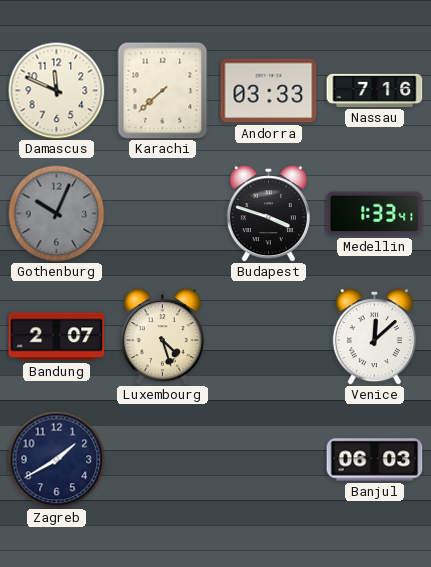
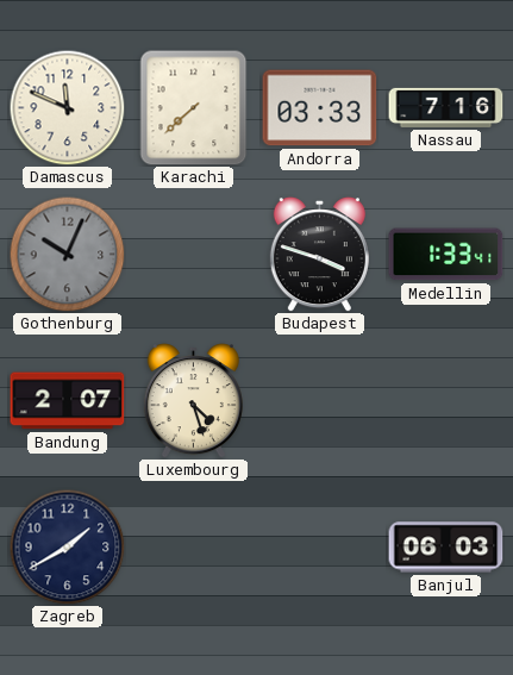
Venice: 12:08 -> none (374, 337)
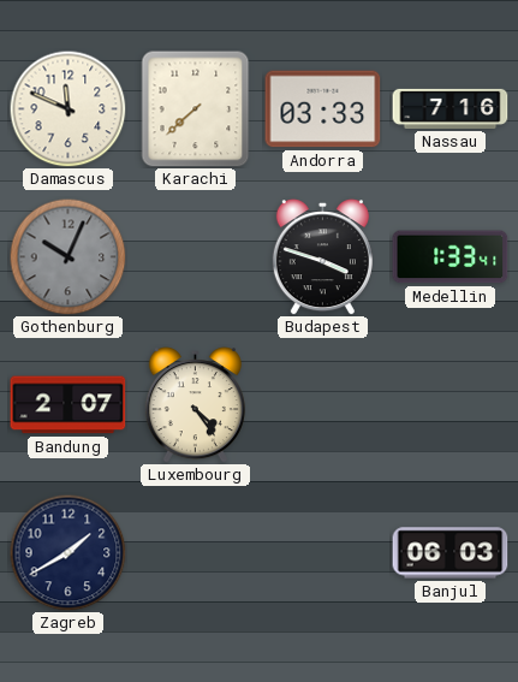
Luxembourg: 4:27 -> 4:24 (195, 405)
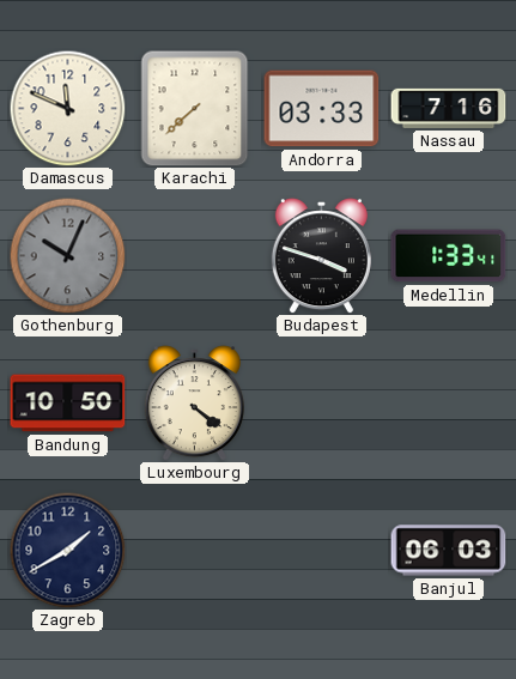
Bandung: 2:07 -> 10:50 (68, 404)
Luxembourg: 4:24 -> 4:21 (194, 404)
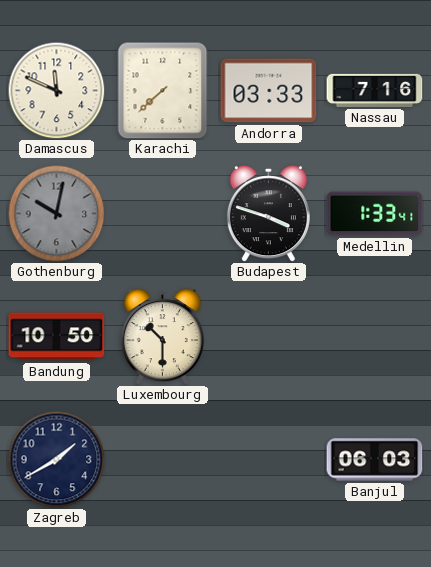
Gothenburg: 10:04 -> 10:02 (56, 213)
Luxembourg: 4:21 -> 10:30 (162, 337)
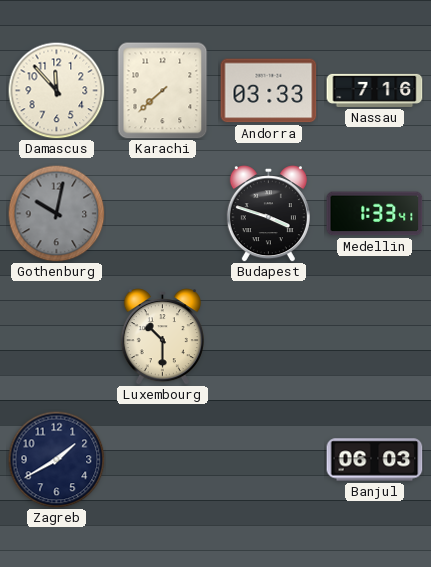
Damascus: 11:49 -> 11:53 (56, 90)
Bandung: 10:50 -> none (57, 337)
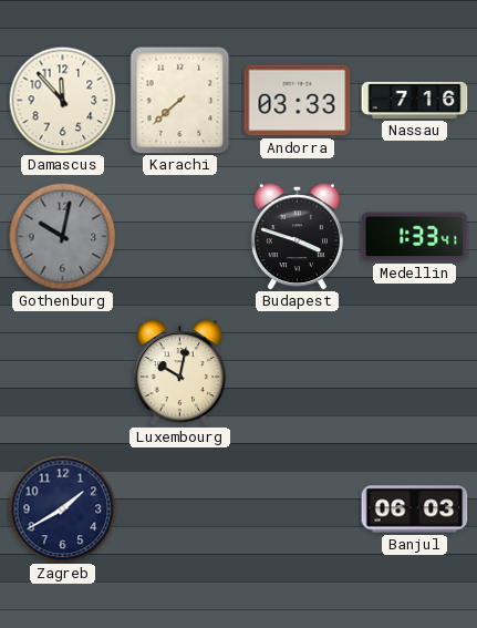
Luxembourg: 10:30 -> 10:02 (179, 373)
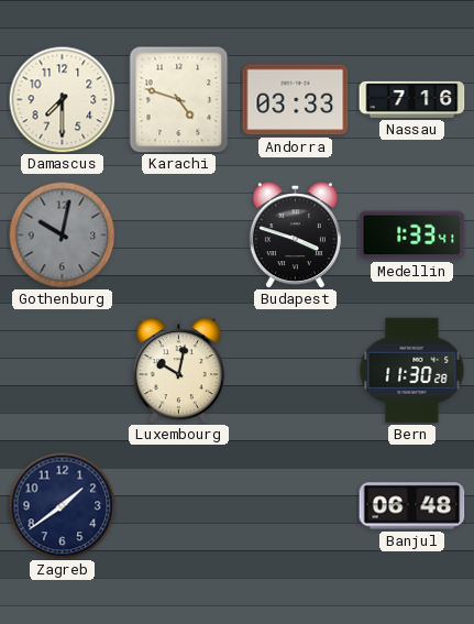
Damascus: 11:53 -> 7:30 (62, 99)
Karachi: 7:38 -> 4:48 (179, 100)
Bern: none -> 11:30 (412, 371)
Zagreb: 1:40 -> 1:39 (62, 505)
Banjul: 06:03 -> 06:48 (412, 506)
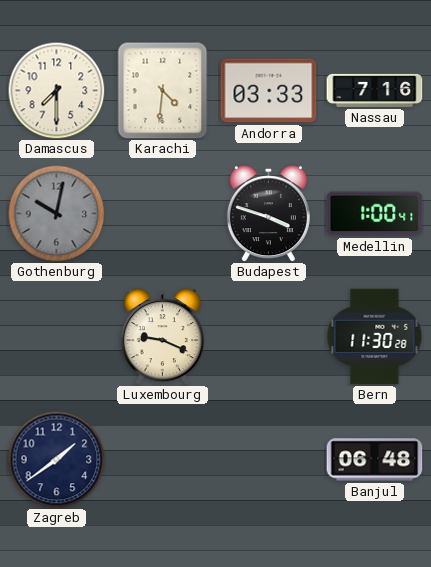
Karachi: 4:48 -> 4:31 (163, 91)
Medellin: 1:33 -> 1:00 (375, 214)
Luxembourg: 10:02 -> 9:19 (162, 337)
